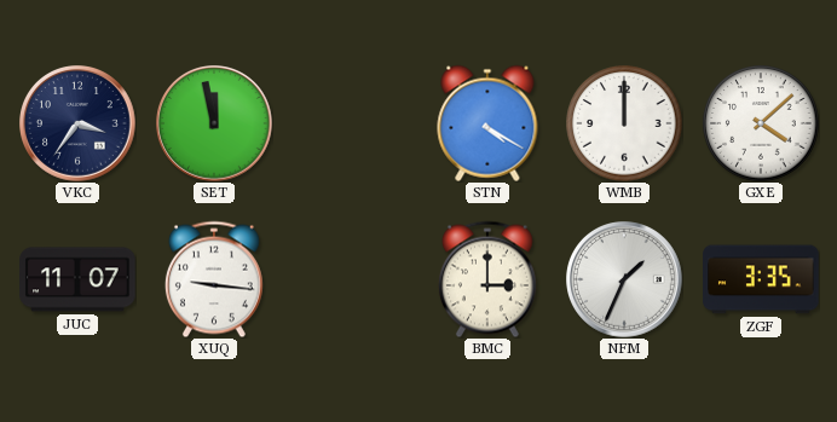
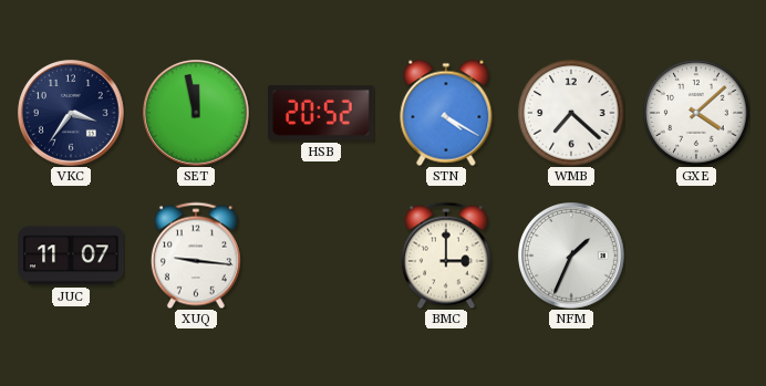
HSB: none -> 20:52 (321, 113)
WMB: 12:00 -> 7:22 (571, 113)
ZGF: 3:35 -> none (761, 279)
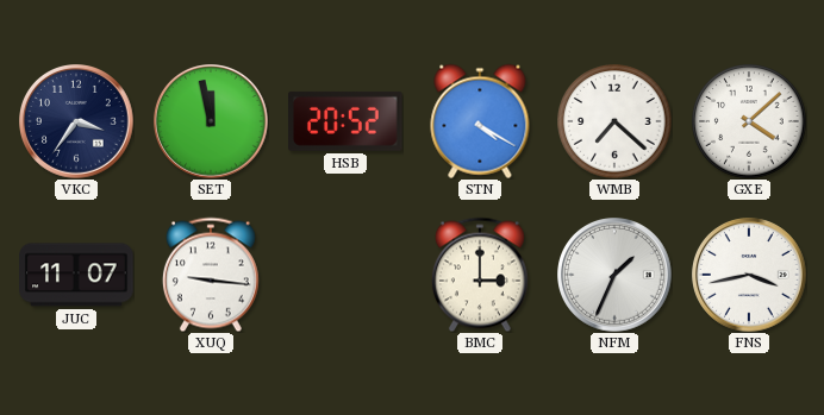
FNS: none -> 3:43 (749, 275)
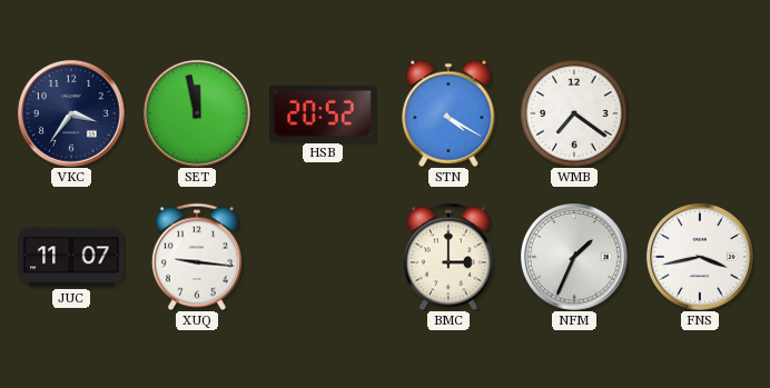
WMB: 7:22 -> 7:21 (574, 113)
GXE: 4:08 -> none (749, 121)
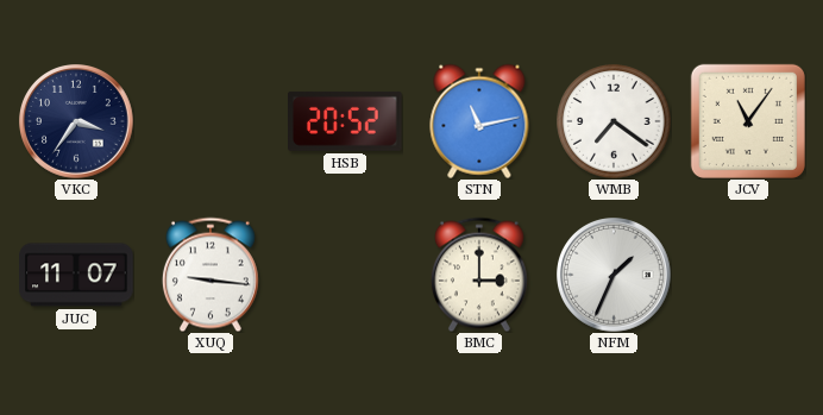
SET: 11:58 -> none (197, 113)
STN: 4:20 -> 11:13 (479, 121)
JCV: none -> 11:06 (748, 121)
FNS: 3:43 -> none (700, 257)
